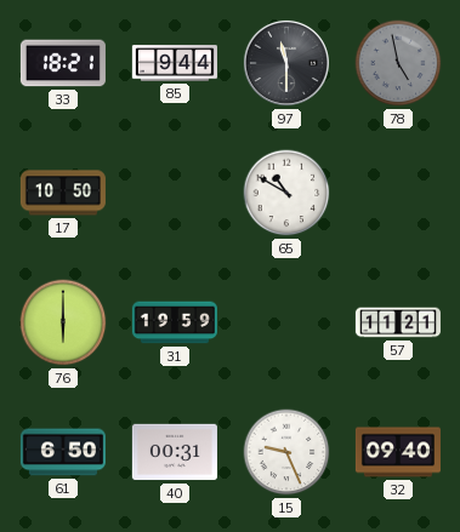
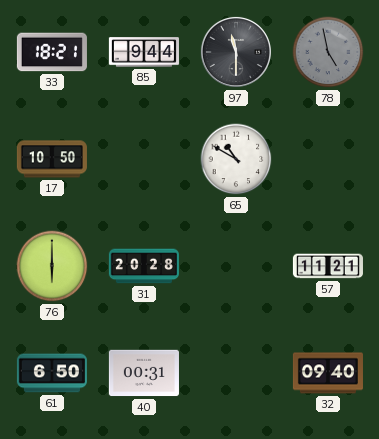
31: 19:59 -> 20:28 (144, 266)
15: 9:26 -> none (286, 452)
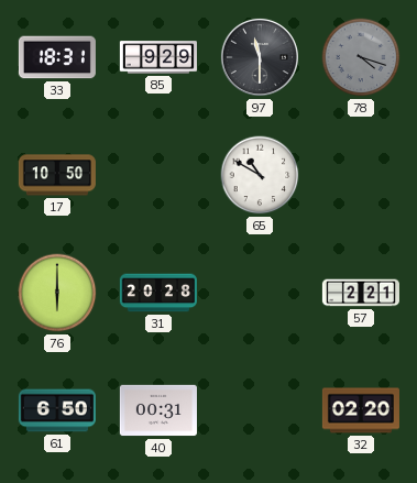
33: 18:21 -> 18:31 (57, 57)
85: 9:44 -> 9:29 (158, 57)
78: 4:58 -> 4:18 (361, 57)
57: 11:21 -> 2:21 (361, 293)
32: 09:40 -> 02:20 (361, 410)
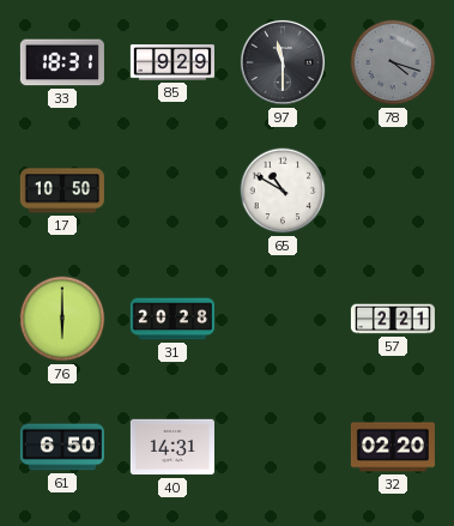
40: 00:31 -> 14:31 (172, 447)
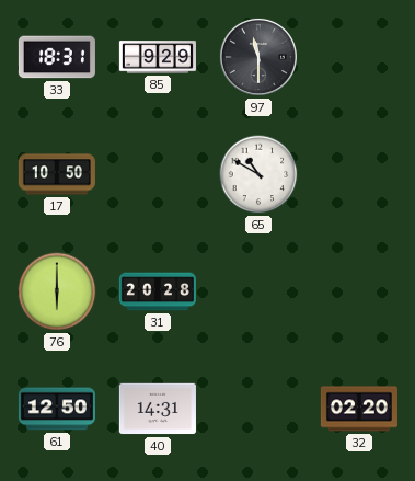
78: 4:18 -> none (393, 62)
57: 2:21 -> none (393, 319)
61: 6:50 -> 12:50 (57, 409)
